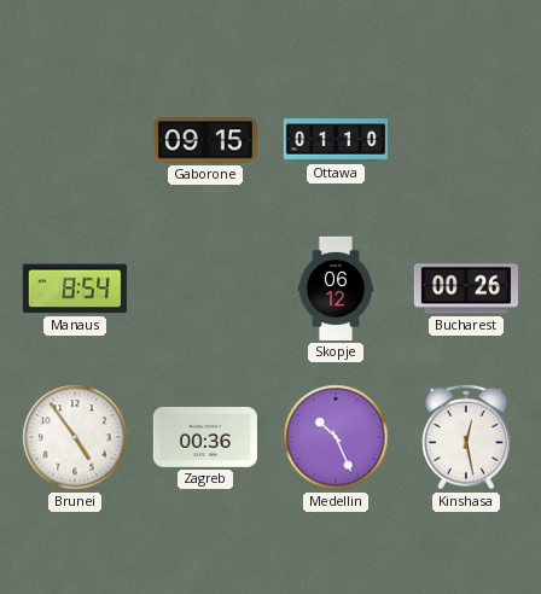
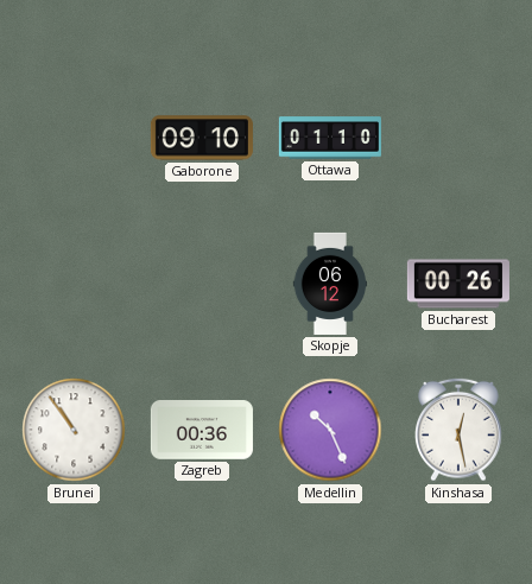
Gaborone: 09:15 -> 09:10 (202, 138)
Manaus: 8:54 -> none (75, 289)
Brunei: 4:54 -> 10:54 (74, 430)
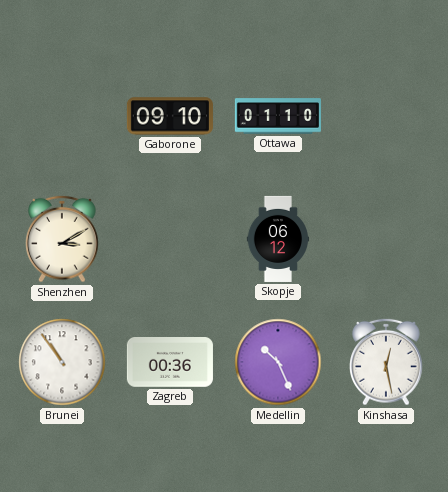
Shenzhen: none -> 3:10 (63, 239)
Bucharest: 00:26 -> none (458, 284)
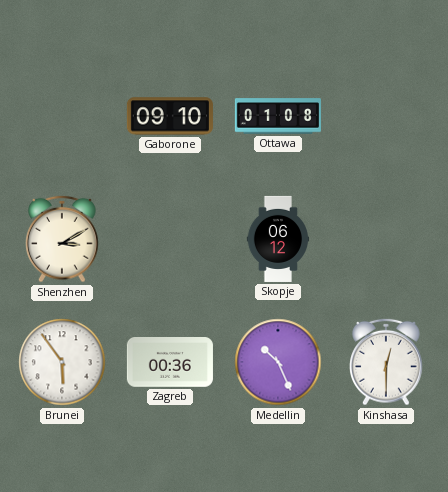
Ottawa: 01:10 -> 01:08 (278, 116)
Brunei: 10:54 -> 5:54 (62, 362)
Kinshasa: 12:28 -> 12:30 (387, 362)
